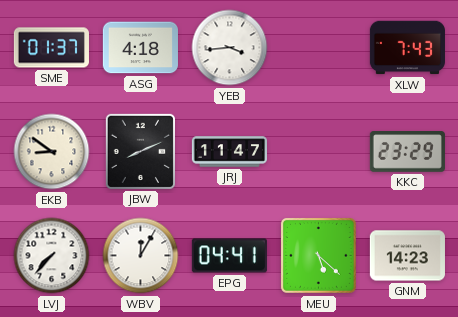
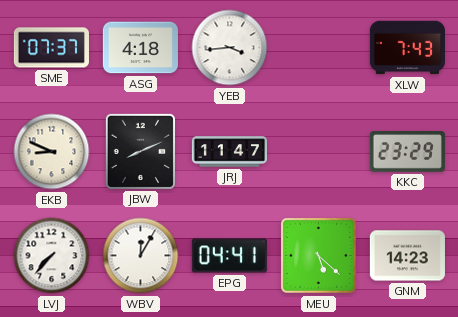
SME: 01:37 -> 07:37 (51, 48)
EKB: 8:51 -> 8:49 (52, 152)
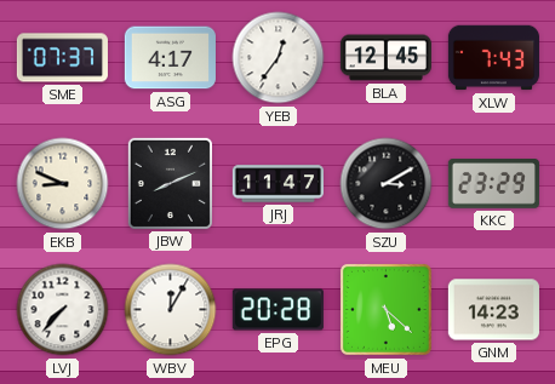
ASG: 4:18 -> 4:17 (170, 58)
YEB: 3:44 -> 12:36 (279, 58)
BLA: none -> 12:45 (385, 58)
SZU: none -> 3:10 (387, 184)
EPG: 04:41 -> 20:28 (277, 310)
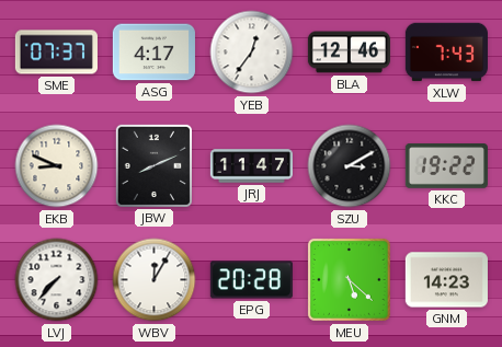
BLA: 12:45 -> 12:46 (349, 53)
KKC: 23:29 -> 19:22 (446, 166)
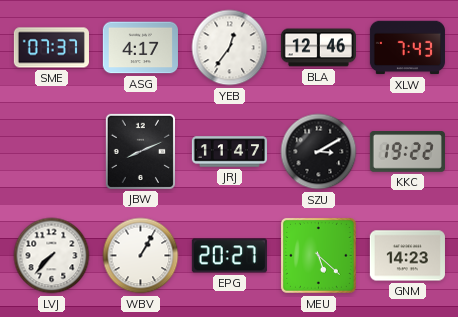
EKB: 8:49 -> none (57, 166)
WBV: 12:05 -> 1:05 (141, 256)
EPG: 20:28 -> 20:27 (229, 256)
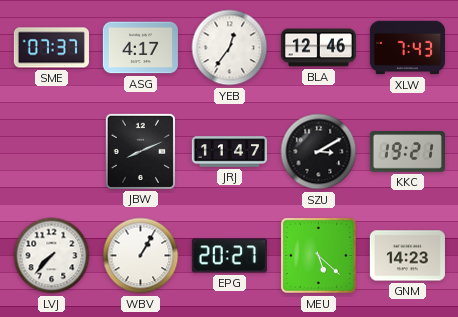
KKC: 19:22 -> 19:21 (407, 152)
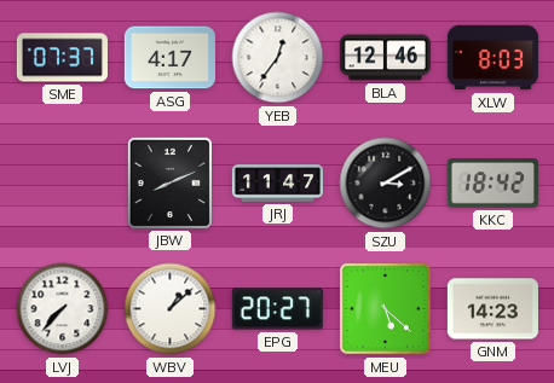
XLW: 7:43 -> 8:03 (492, 58)
KKC: 19:21 -> 18:42 (492, 184)
WBV: 1:05 -> 1:08 (171, 309)
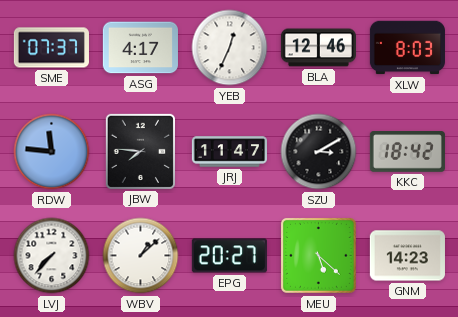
YEB: 12:36 -> 12:34 (230, 48)
RDW: none -> 11:46 (52, 152)
JBW: 8:11 -> 7:46 (140, 151)
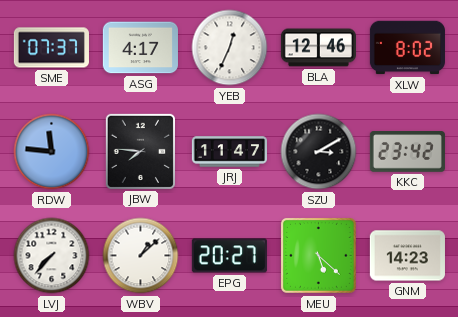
XLW: 8:03 -> 8:02 (407, 48)
KKC: 18:42 -> 23:42 (407, 152)
